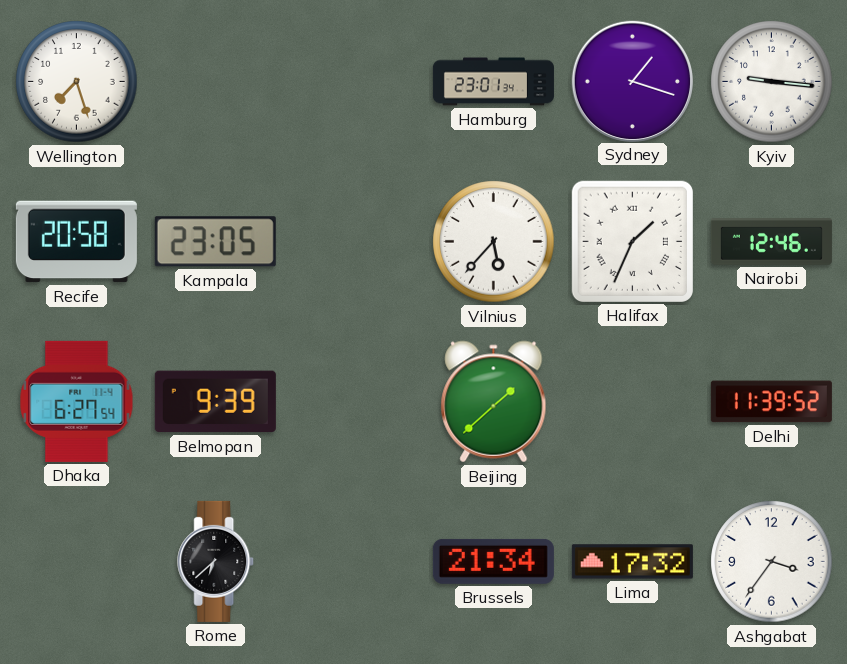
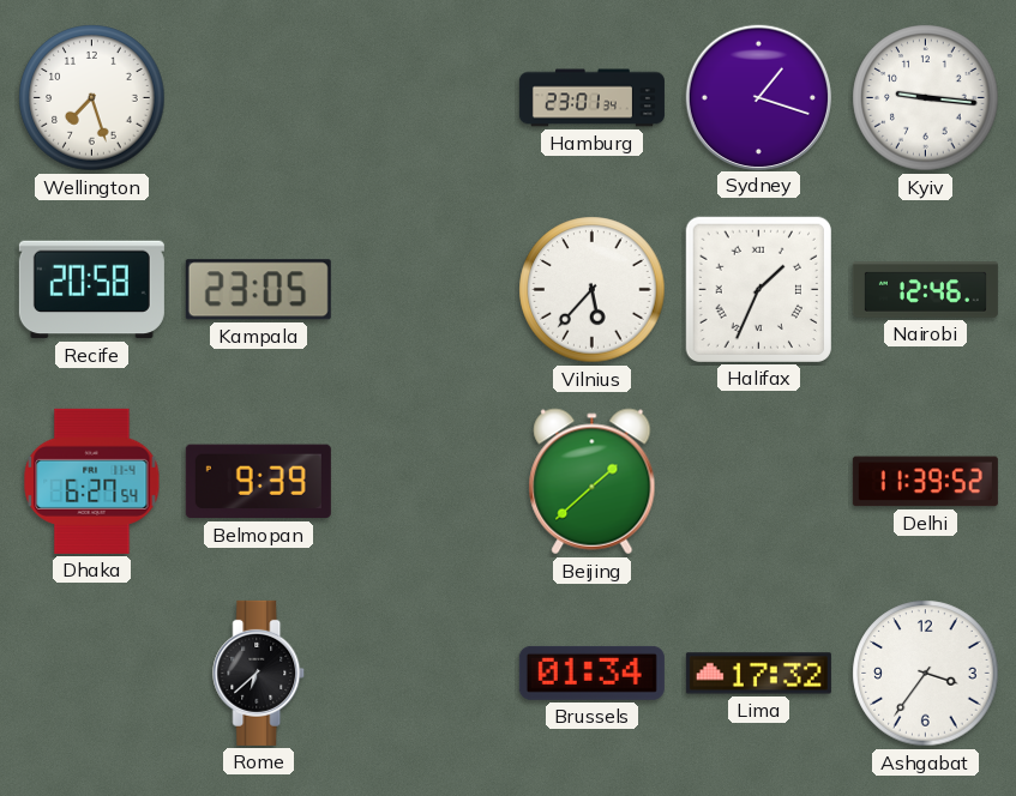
Brussels: 21:34 -> 01:34 (591, 673)
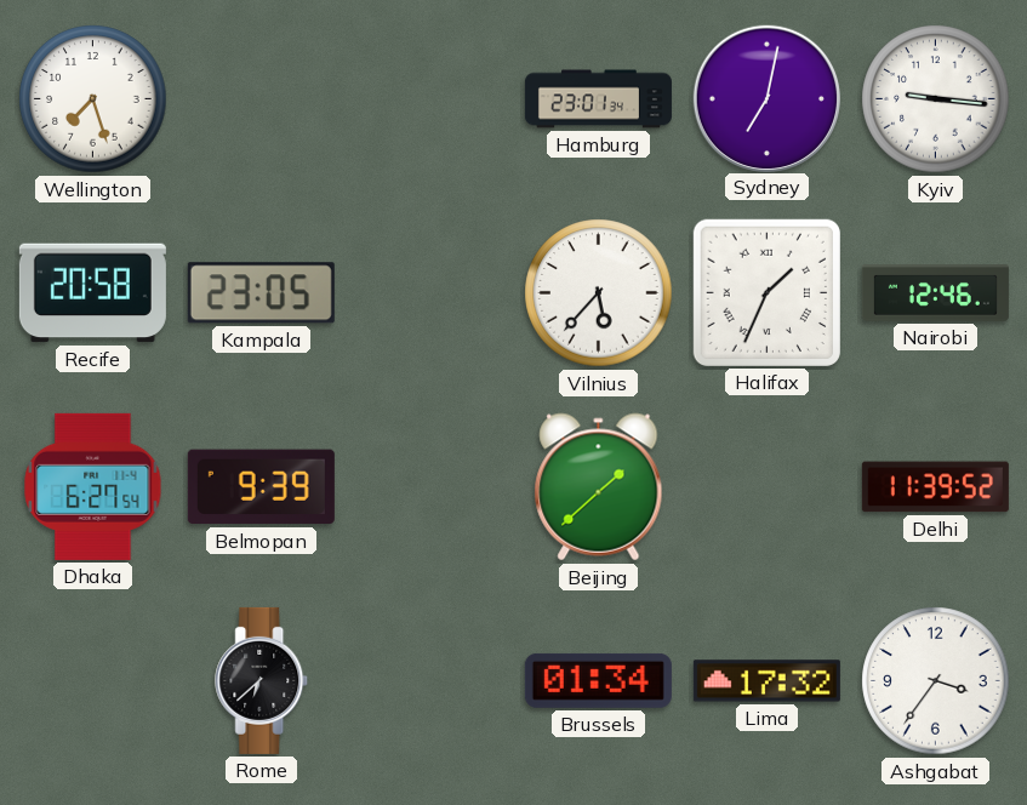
Sydney: 1:18 -> 7:02 (766, 98)
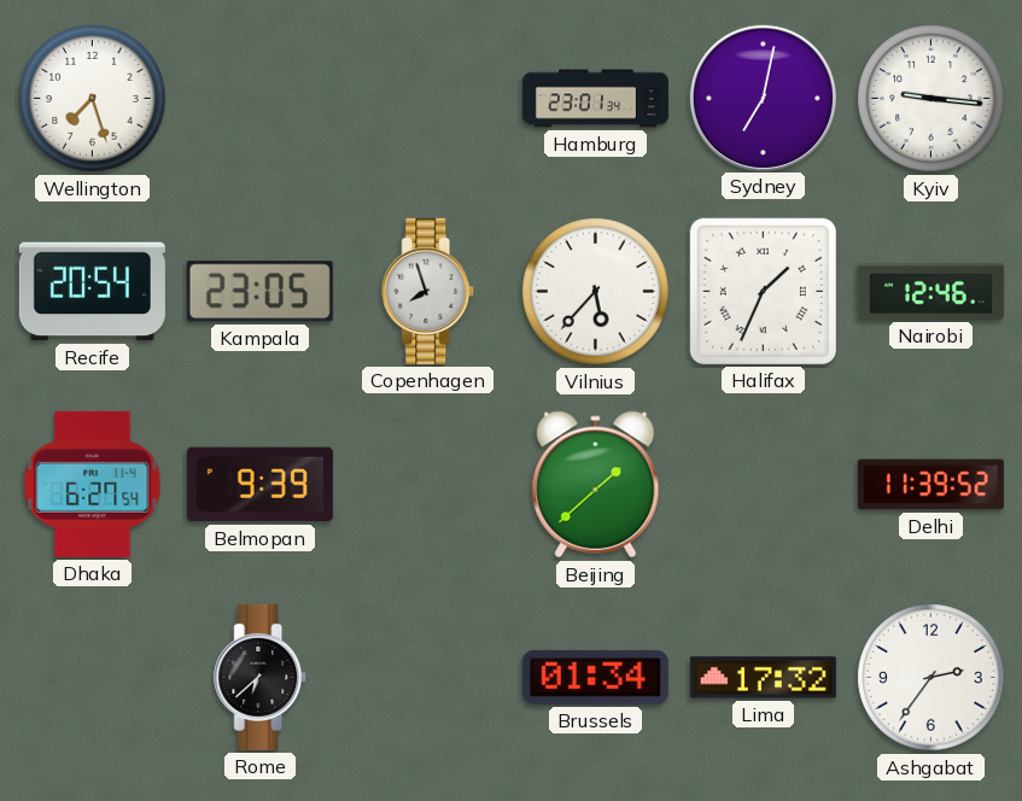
Recife: 20:58 -> 20:54 (92, 292)
Copenhagen: none -> 7:57 (428, 291)
Ashgabat: 3:36 -> 2:36 (932, 678)
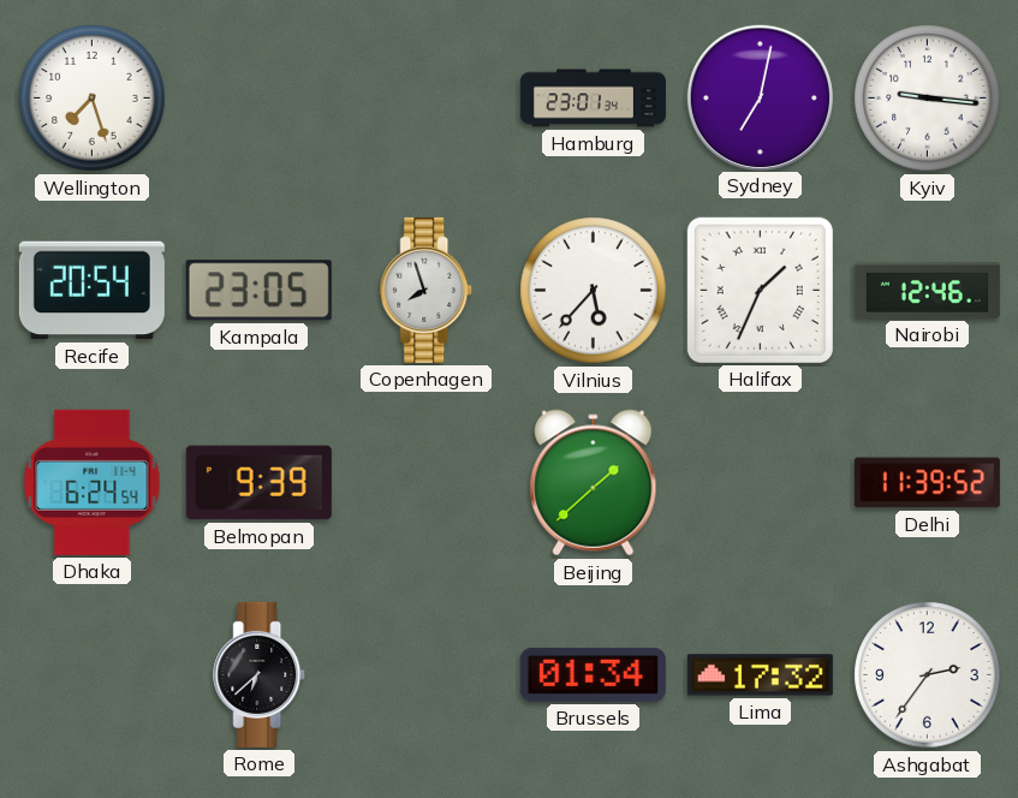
Dhaka: 6:27 -> 6:24 (93, 482)
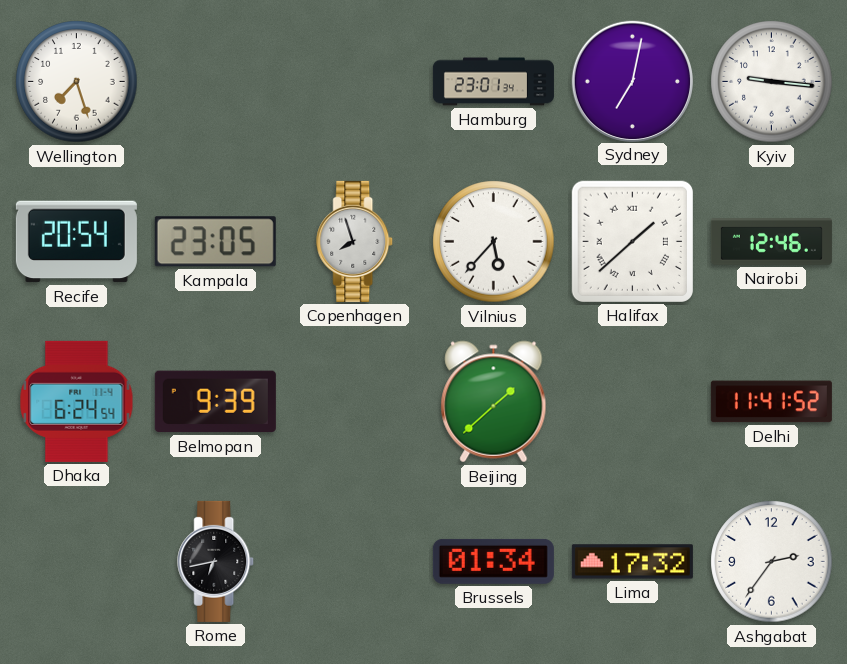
Halifax: 1:34 -> 1:38 (632, 241)
Delhi: 11:39 -> 11:41 (771, 402)
Rome: 6:38 -> 6:43 (216, 561)
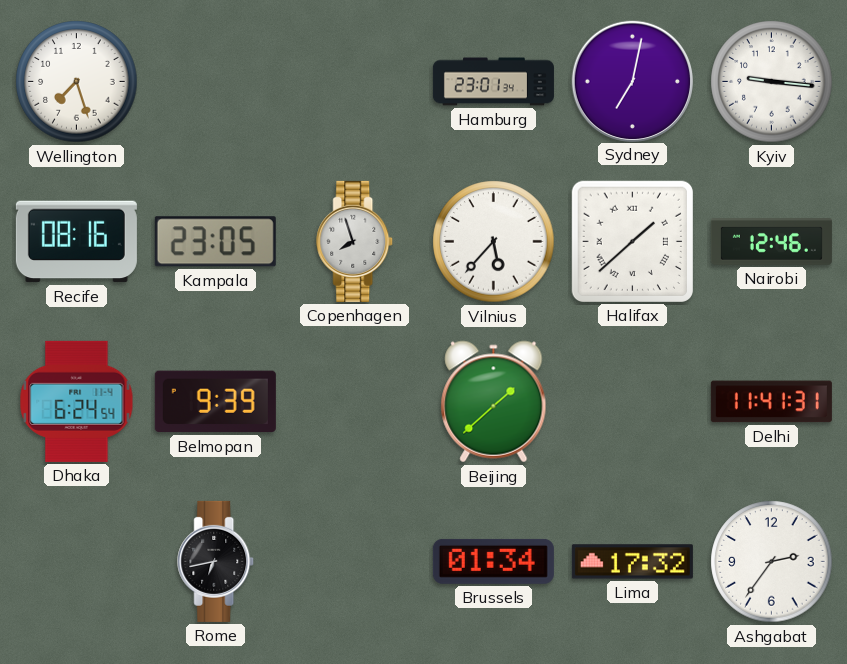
Recife: 20:54 -> 08:16 (76, 242)
Delhi: 11:41:52 -> 11:41:31 (771, 402)
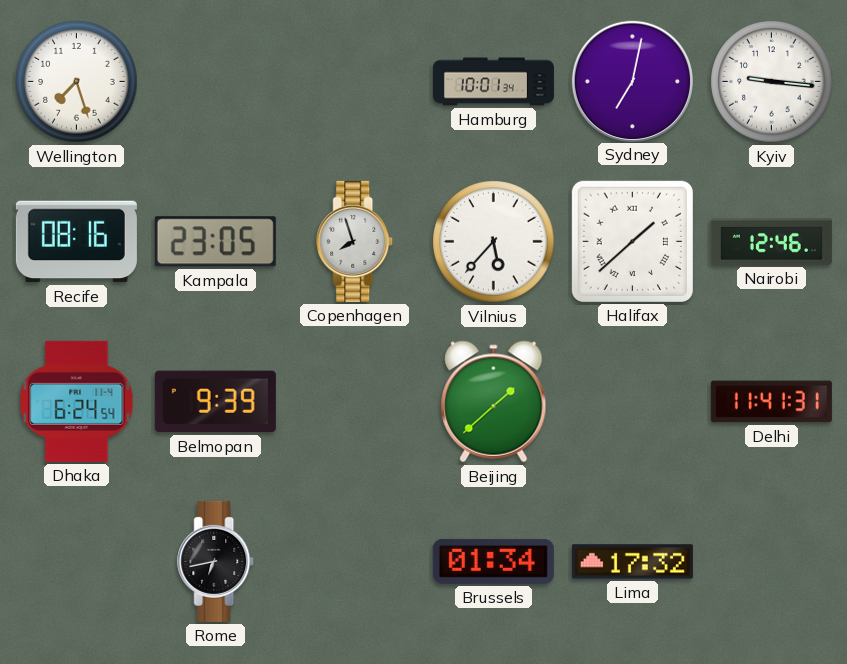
Hamburg: 23:01 -> 10:01 (493, 82)
Ashgabat: 2:36 -> none (772, 562)
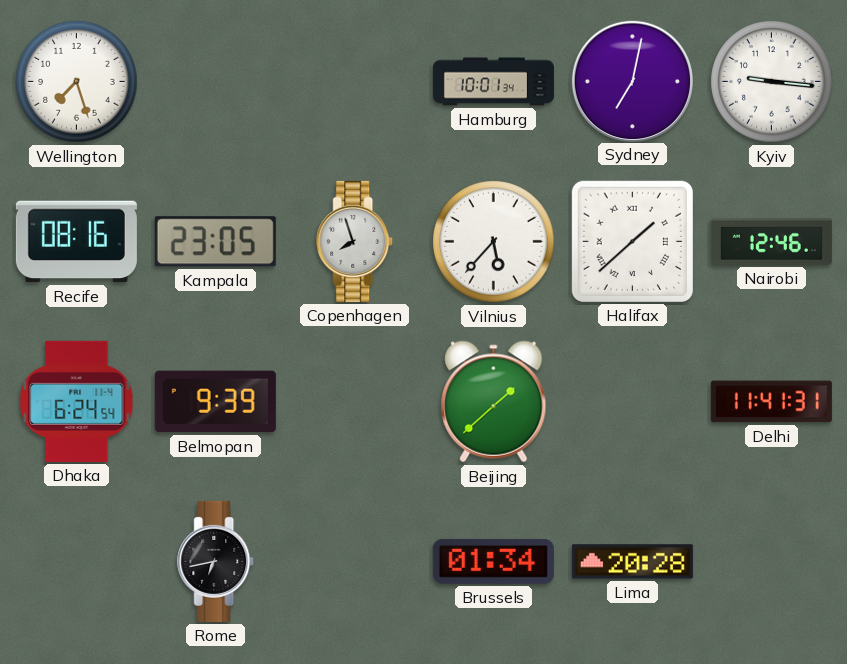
Lima: 17:32 -> 20:28 (632, 562)
